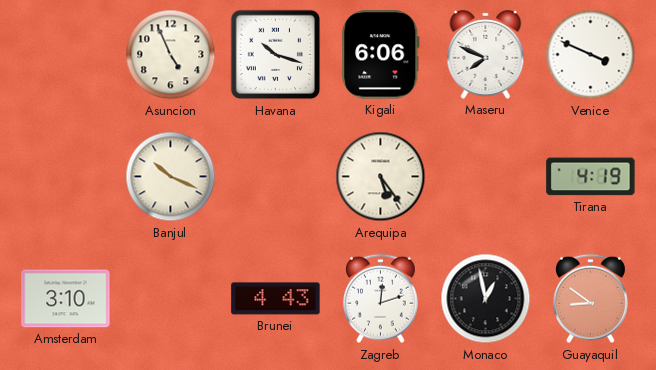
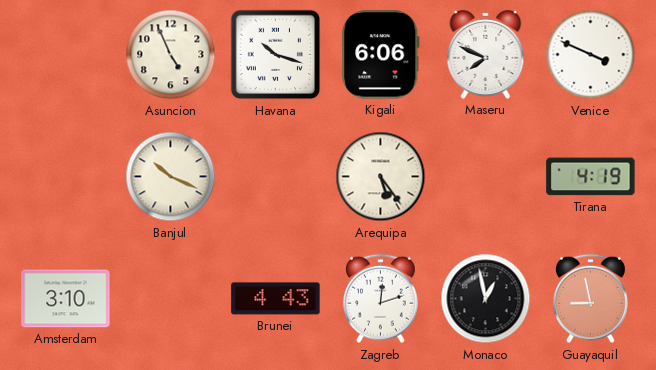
Guayaquil: 8:51 -> 8:58 (591, 299)
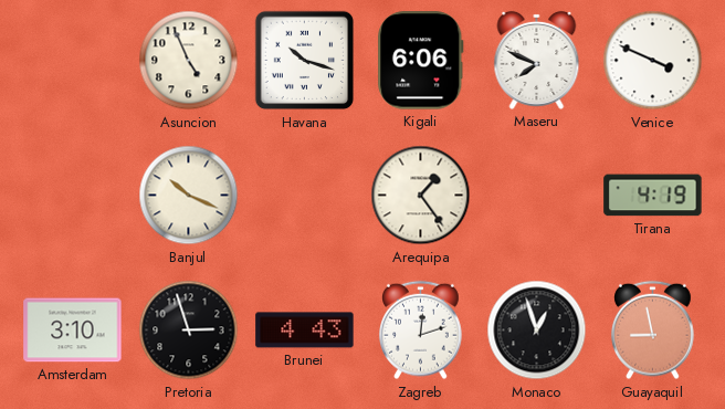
Arequipa: 5:24 -> 1:24 (421, 196)
Pretoria: none -> 2:57 (189, 331)
Monaco: 12:58 -> 12:57 (537, 331)
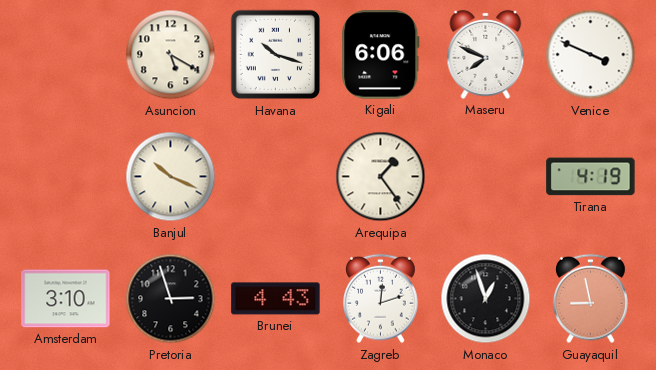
Asuncion: 4:56 -> 5:20 (171, 55)
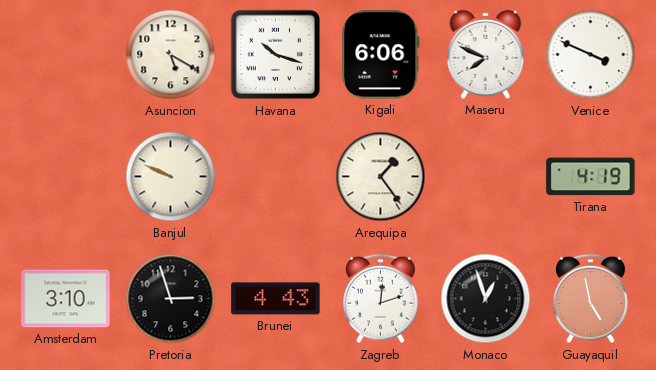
Banjul: 10:19 -> 9:49 (171, 177)
Guayaquil: 8:58 -> 4:58 (591, 299)
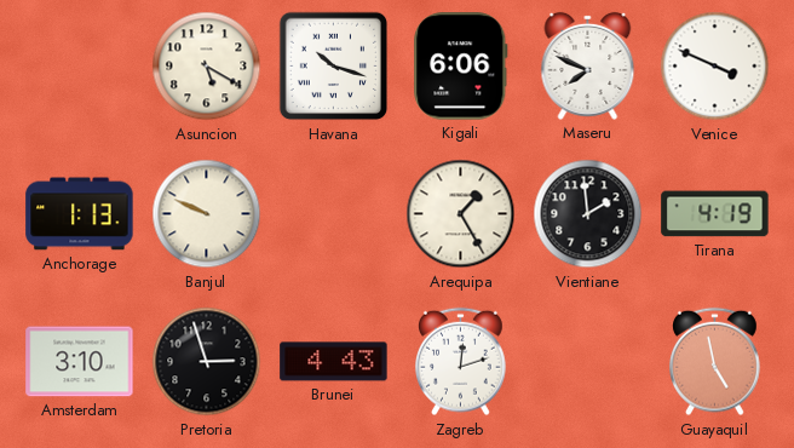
Anchorage: none -> 1:13 (80, 214)
Arequipa: 1:24 -> 1:25 (461, 214)
Vientiane: none -> 1:59 (588, 214)
Monaco: 12:57 -> none (486, 299)
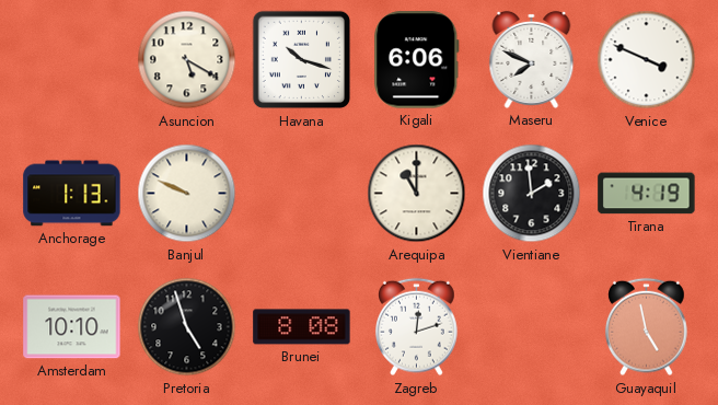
Arequipa: 1:25 -> 11:00 (417, 194)
Amsterdam: 3:10 -> 10:10 (72, 327)
Pretoria: 2:57 -> 4:57 (187, 327)
Brunei: 4:43 -> 8:08 (302, 327)
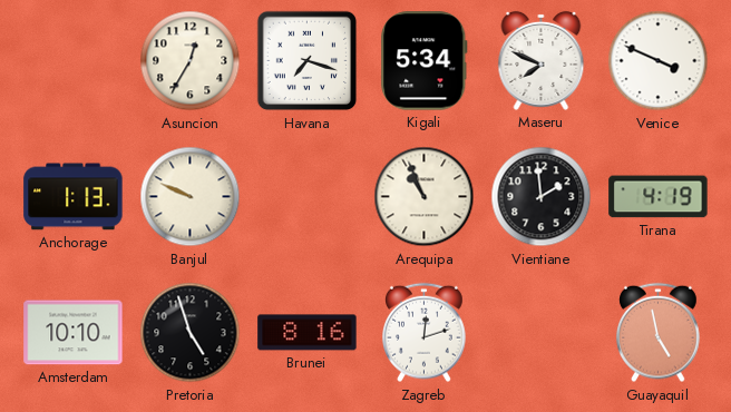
Asuncion: 5:20 -> 12:35 (191, 61)
Havana: 10:18 -> 7:18 (308, 61)
Kigali: 6:06 -> 5:34 (425, 61)
Arequipa: 11:00 -> 10:56 (425, 197)
Brunei: 8:08 -> 8:16 (308, 333)
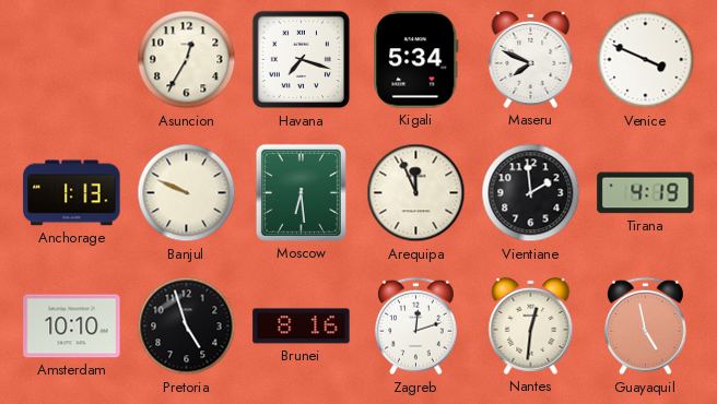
Moscow: none -> 6:29 (301, 192)
Arequipa: 10:56 -> 11:56 (416, 193)
Nantes: none -> 12:31 (531, 325)
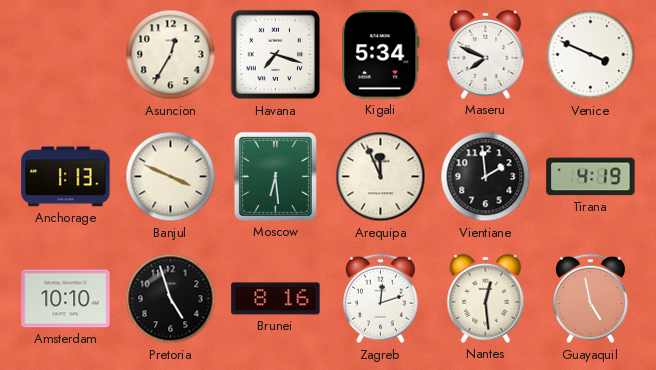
Banjul: 9:49 -> 3:49 (171, 177)
Nantes: 12:31 -> 12:29 (486, 298)
